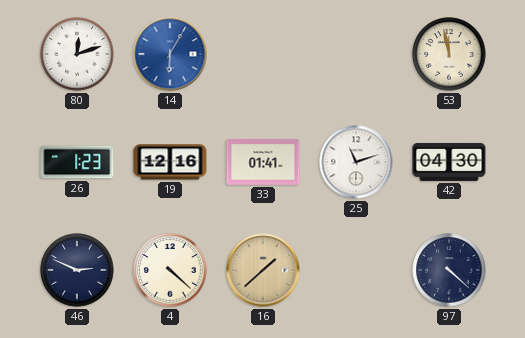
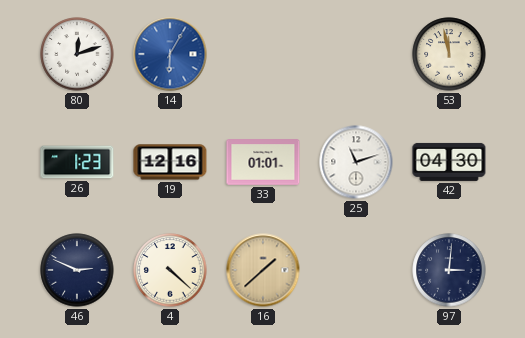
33: 01:41 -> 01:01 (263, 162)
97: 4:22 -> 3:01 (449, 270)
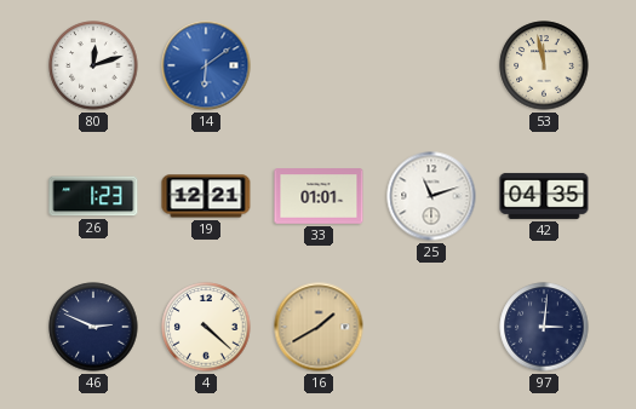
14: 6:05 -> 6:09 (206, 65)
19: 12:16 -> 12:21 (206, 196)
42: 04:30 -> 04:35 (544, 196)
16: 1:38 -> 1:40 (319, 327)
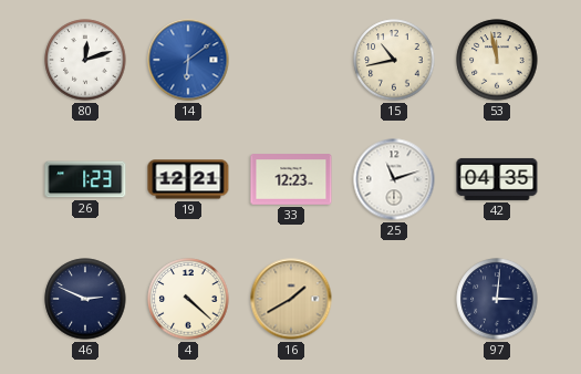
15: none -> 10:43 (394, 60)
33: 01:01 -> 12:23 (291, 179)
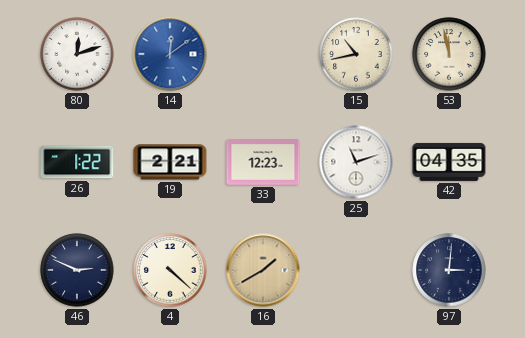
14: 6:09 -> 12:09 (170, 54)
26: 1:23 -> 1:22 (77, 162)
19: 12:21 -> 2:21 (170, 162)
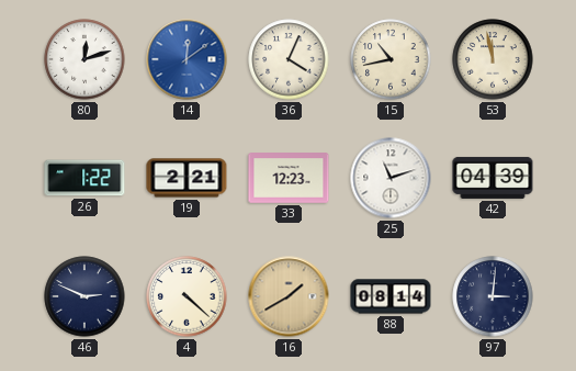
36: none -> 4:04 (289, 59)
42: 04:35 -> 04:39 (493, 178)
88: none -> 08:14 (391, 296)
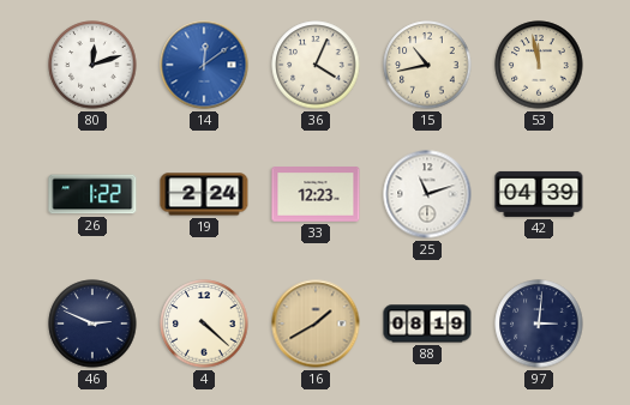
19: 2:21 -> 2:24 (204, 194)
88: 08:14 -> 08:19 (427, 324)
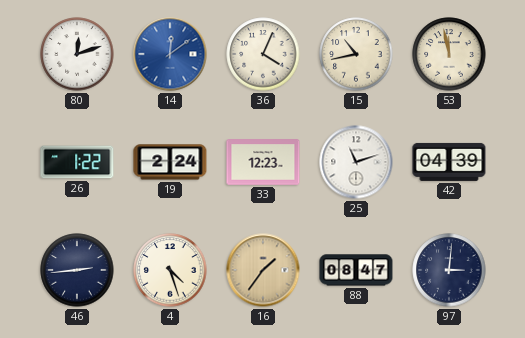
46: 2:49 -> 2:44 (77, 270)
4: 4:22 -> 4:27 (170, 270)
16: 1:40 -> 1:36 (263, 270)
88: 08:19 -> 08:47 (356, 270)
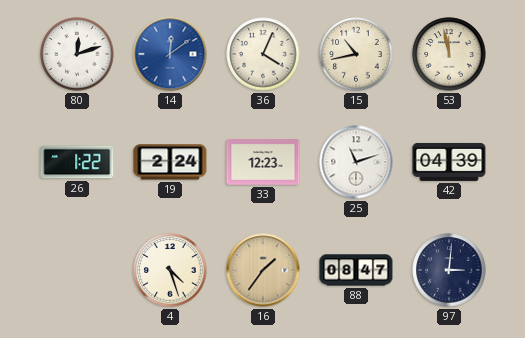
46: 2:44 -> none (77, 270)
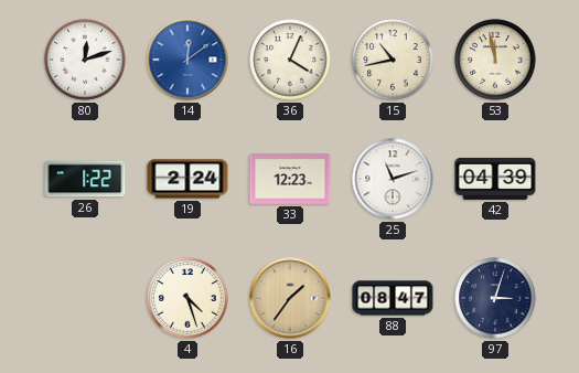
97: 3:01 -> 3:03 (495, 298)
